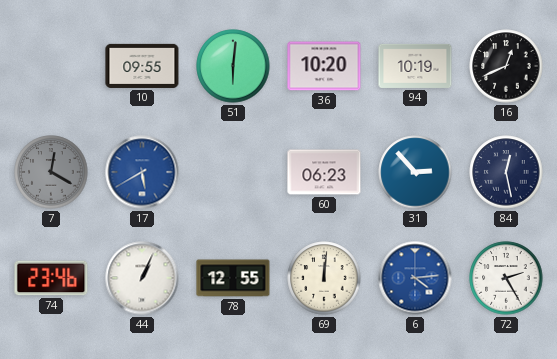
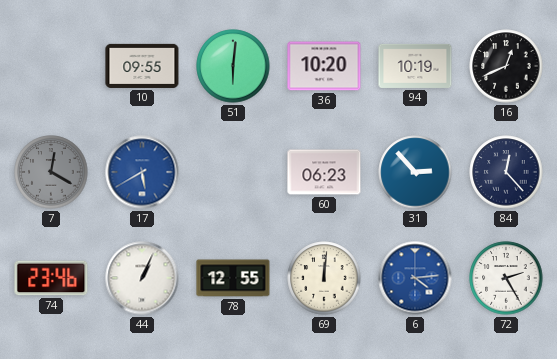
84: 12:28 -> 12:23 (506, 172)
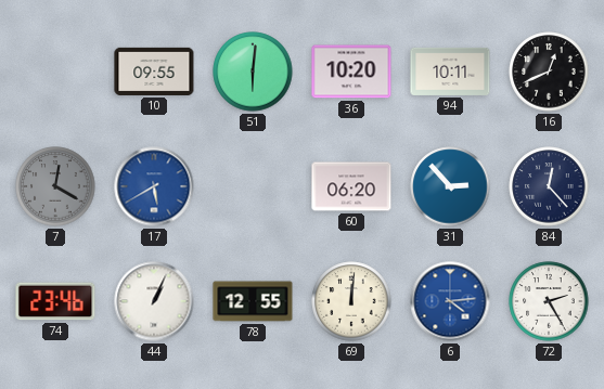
94: 10:19 -> 10:11 (450, 72)
60: 06:23 -> 06:20 (351, 186)
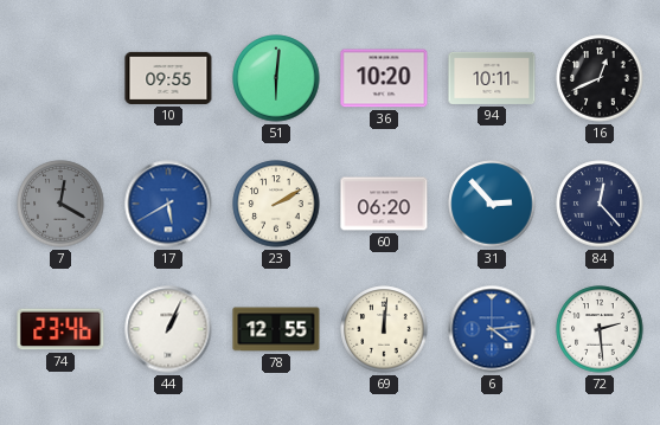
23: none -> 2:10 (276, 204)
72: 2:25 -> 2:29 (600, 329)
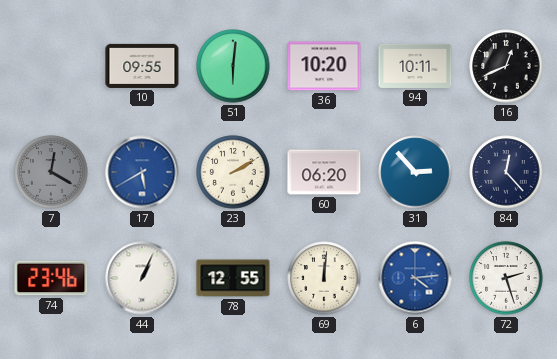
72: 2:29 -> 2:27 (506, 278)
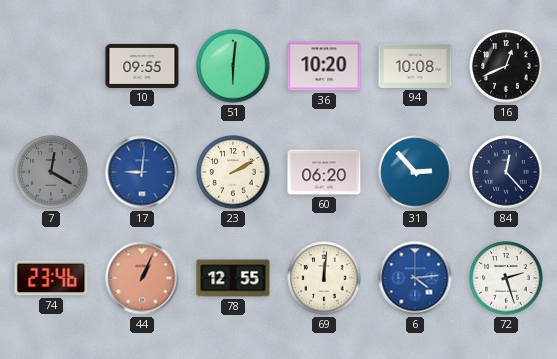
94: 10:11 -> 10:08 (415, 66)
17: 5:40 -> 9:01 (142, 172)
44 dial: white -> salmon (142, 278)
